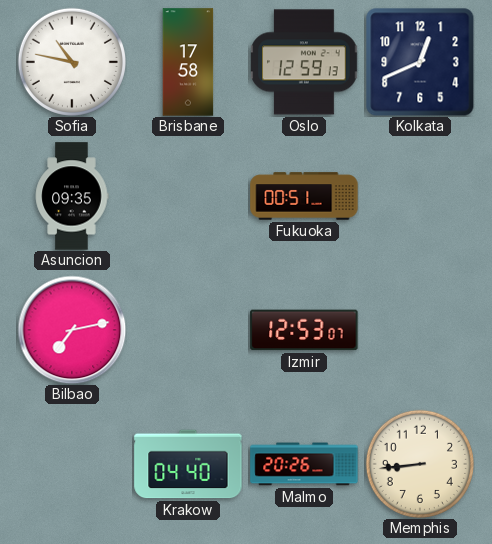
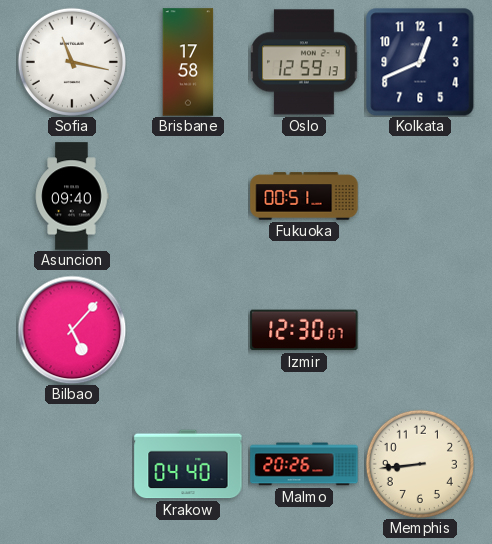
Sofia: 10:47 -> 11:17 (72, 62)
Asuncion: 09:35 -> 09:40 (72, 196)
Bilbao: 7:13 -> 5:07 (72, 330)
Izmir: 12:53 -> 12:30 (304, 330)
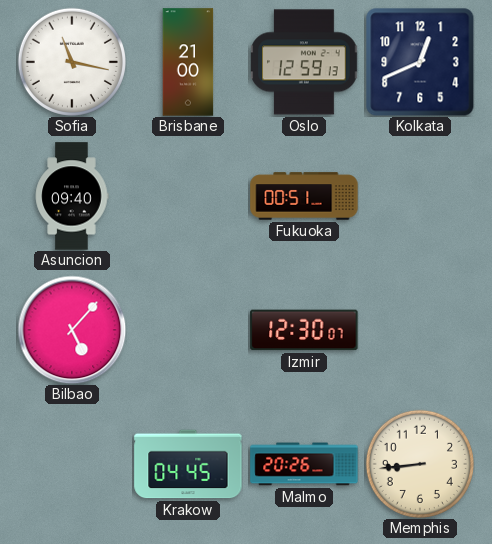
Brisbane: 17:58 -> 21:00 (188, 62)
Krakow: 04:40 -> 04:45 (188, 464)
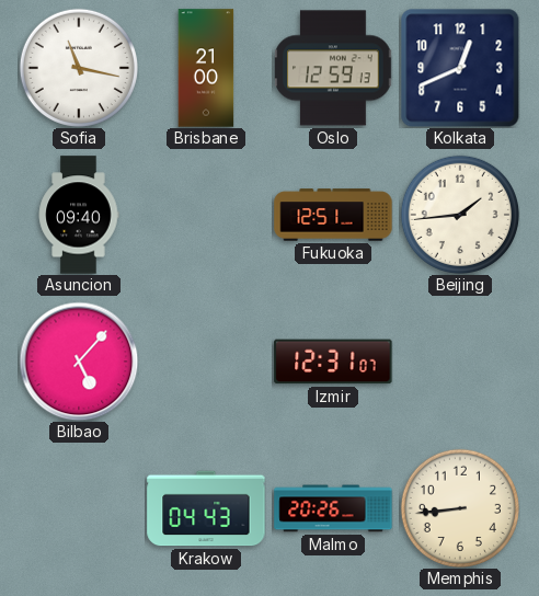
Fukuoka: 00:51 -> 12:51 (333, 215)
Beijing: none -> 1:44 (460, 215)
Izmir: 12:30 -> 12:31 (333, 362)
Krakow: 04:45 -> 04:43 (206, 508)
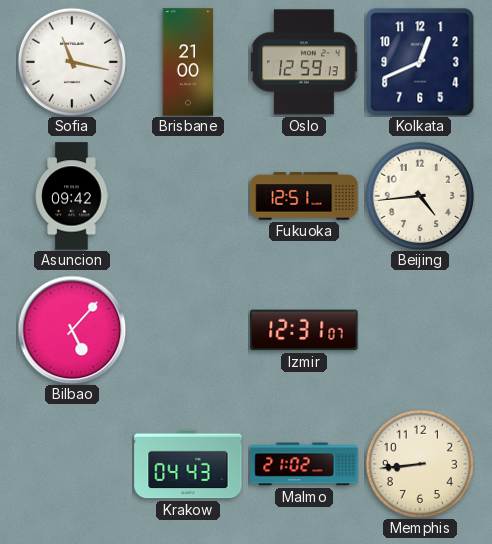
Asuncion: 09:40 -> 09:42 (72, 196)
Beijing: 1:44 -> 4:44 (420, 196)
Malmo: 20:26 -> 21:02 (304, 464)
